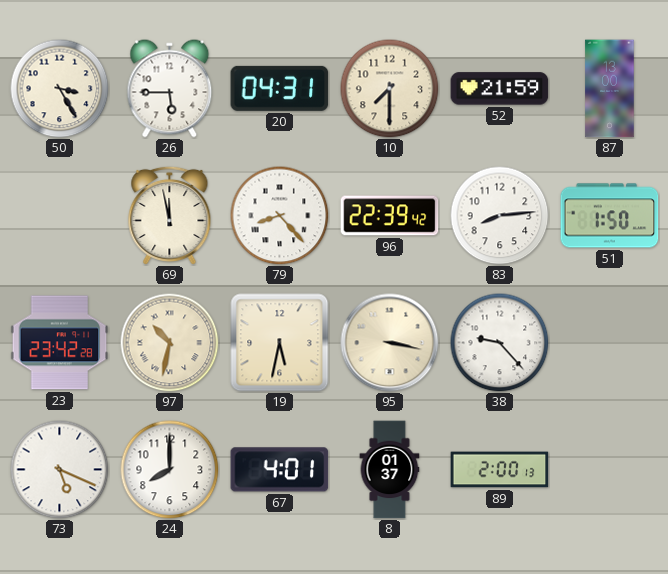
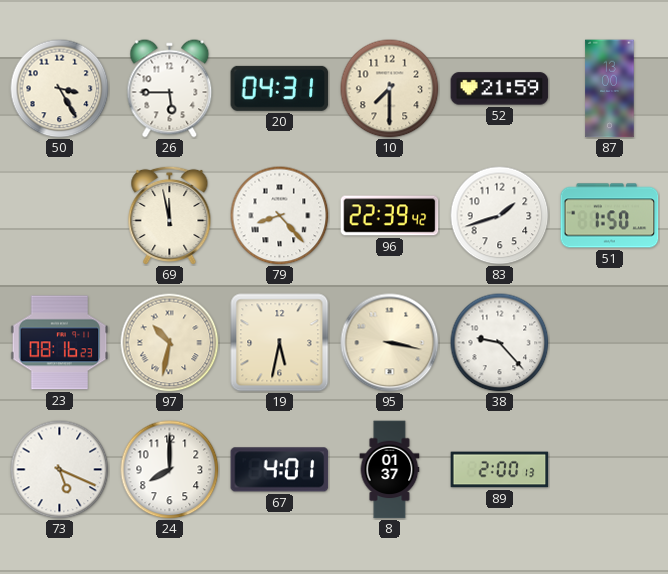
83: 8:14 -> 1:42 (500, 216)
23: 23:42 -> 08:16 (60, 343)
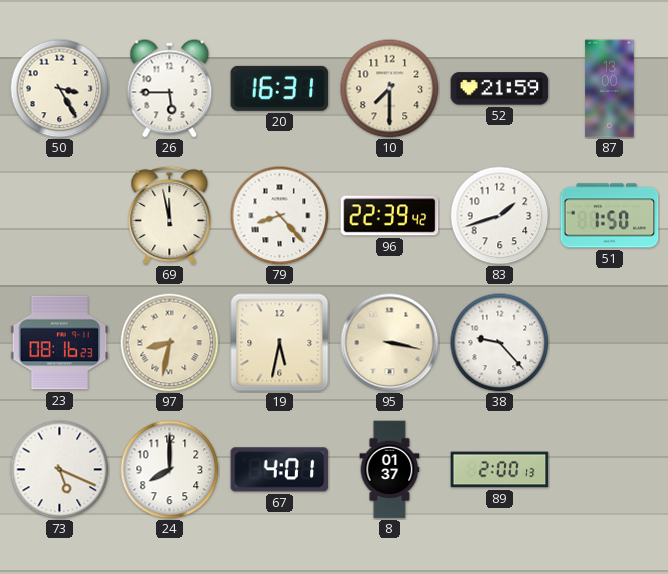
20: 04:31 -> 16:31 (280, 88)
97: 10:32 -> 8:32 (170, 343)
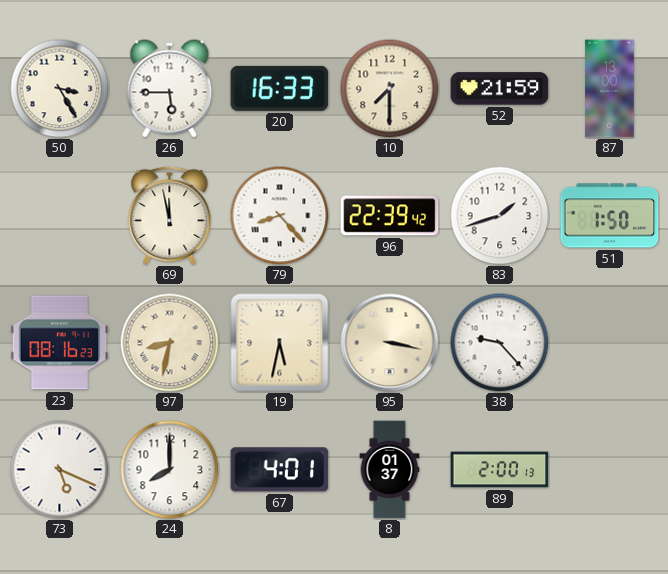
20: 16:31 -> 16:33 (280, 88)
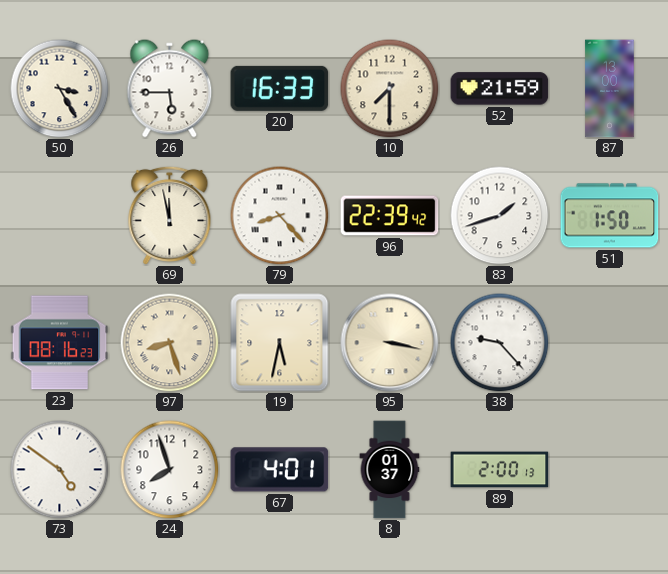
97: 8:32 -> 8:27 (170, 343)
73: 5:19 -> 4:51 (60, 470)
24: 8:00 -> 7:57 (170, 470)
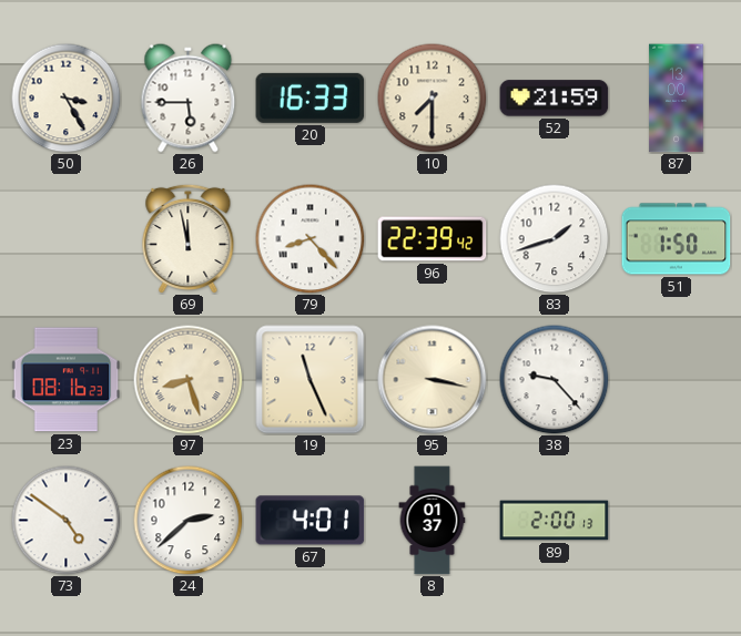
19: 5:32 -> 11:26 (311, 380)
24: 7:57 -> 2:38 (189, 521)
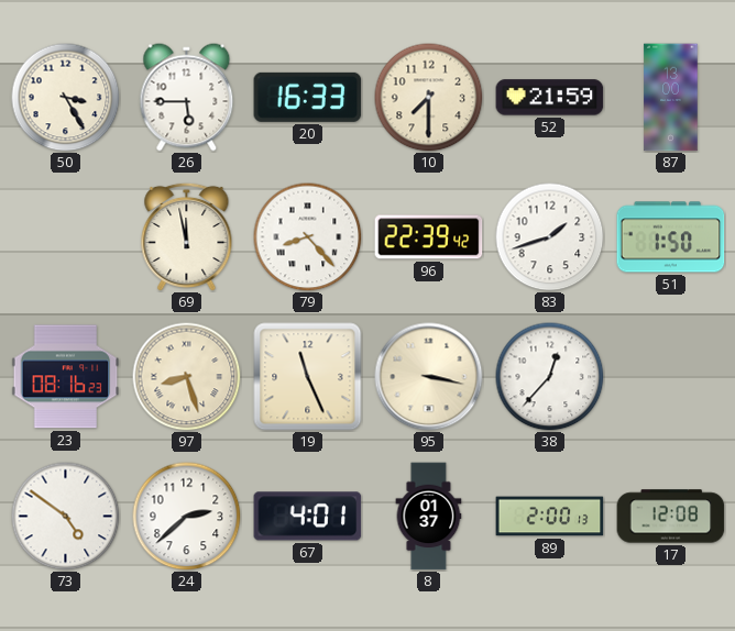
38: 9:23 -> 12:37 (550, 377)
17: none -> 12:08 (671, 517)
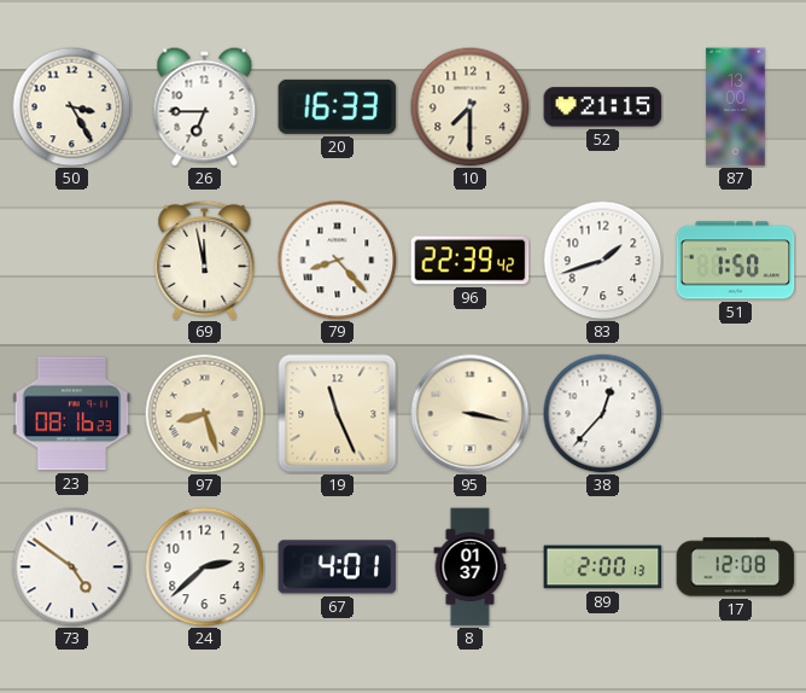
26: 5:45 -> 6:45 (205, 107)
52: 21:59 -> 21:15 (603, 107)
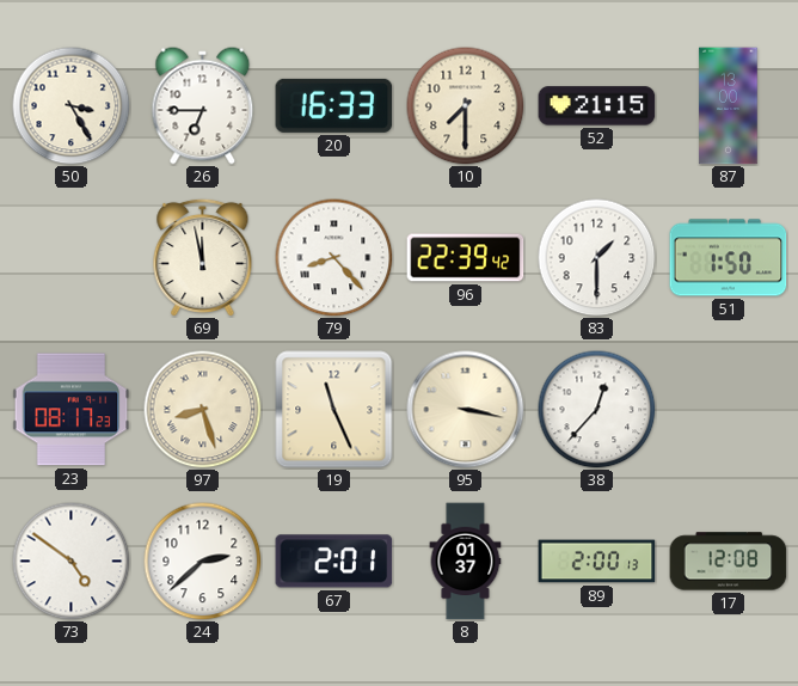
83: 1:42 -> 1:30 (597, 258)
23: 08:16 -> 08:17 (72, 410)
67: 4:01 -> 2:01 (334, 562)
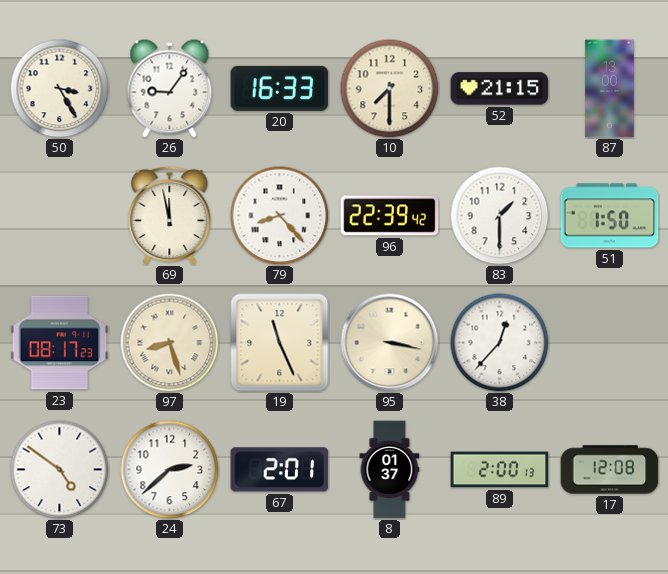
26: 6:45 -> 9:06 (170, 89)
